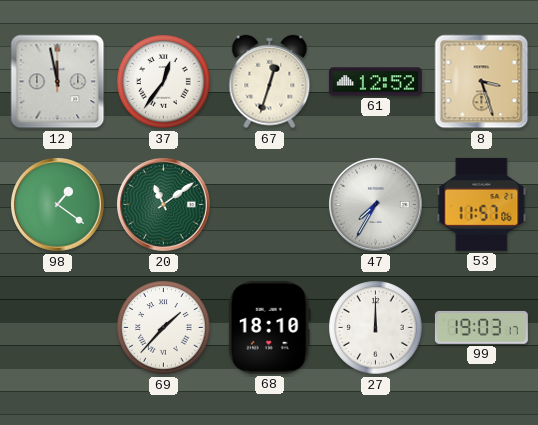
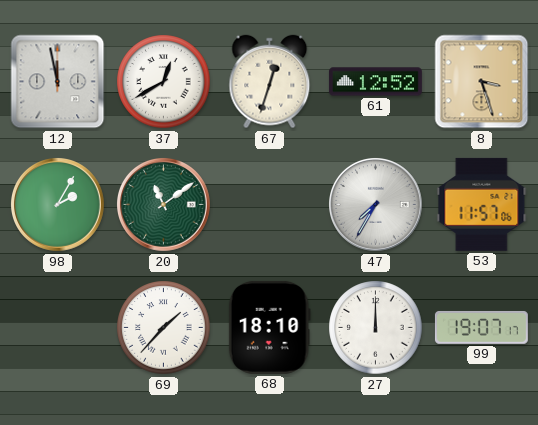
37: 12:36 -> 12:40 (164, 82)
98: 1:21 -> 2:05 (58, 205)
99: 19:03 -> 19:07 (481, 327)
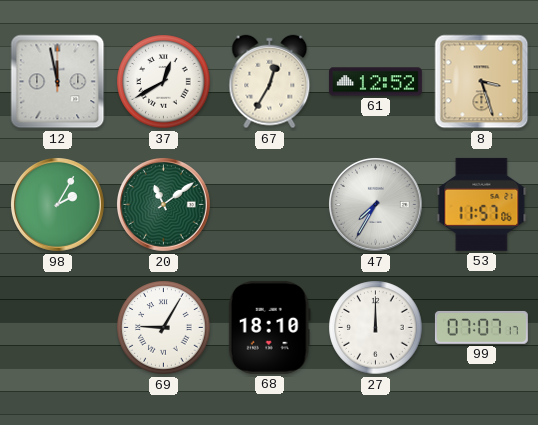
67: 12:33 -> 12:35 (270, 82)
69: 1:37 -> 9:05 (164, 328)
99: 19:07 -> 07:07 (481, 327)
